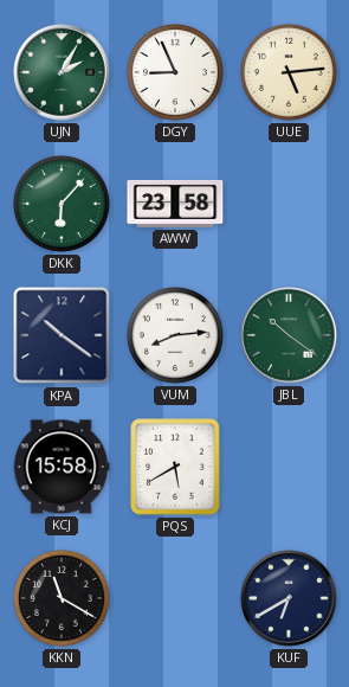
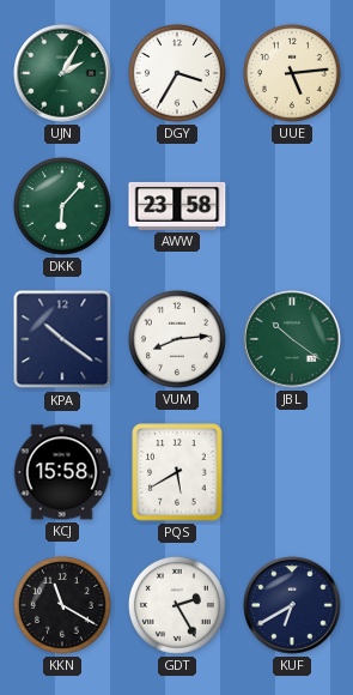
DGY: 8:56 -> 3:35 (177, 73)
GDT: none -> 2:25 (177, 605)
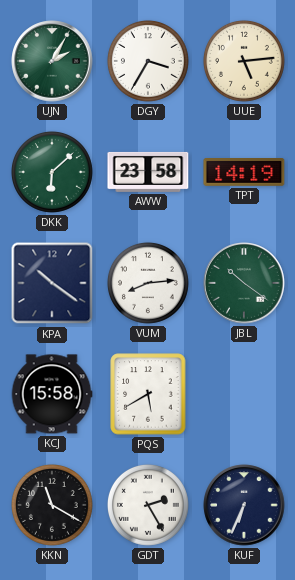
DKK: 6:07 -> 6:08 (52, 172)
TPT: none -> 14:19 (244, 173)
KUF: 6:40 -> 6:34 (244, 505)
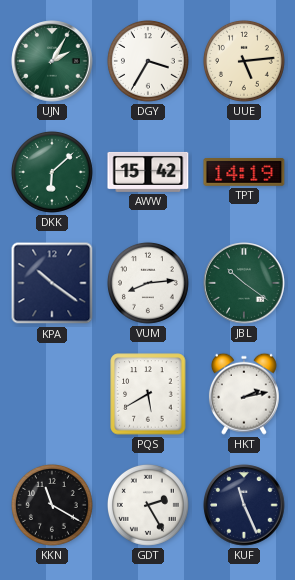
AWW: 23:58 -> 15:42 (148, 172)
KCJ: 15:58 -> none (52, 394)
HKT: none -> 2:13 (244, 394)
KUF: 6:34 -> 11:26 (244, 505)
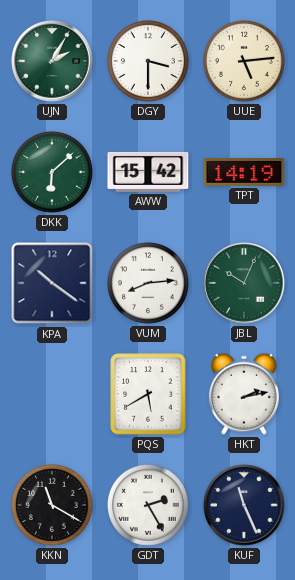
DGY: 3:35 -> 3:30 (148, 61)
JBL: 10:21 -> 10:04 (244, 283)
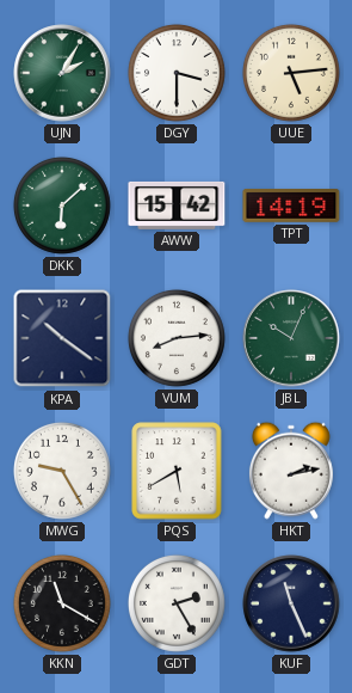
MWG: none -> 9:25 (62, 471)
